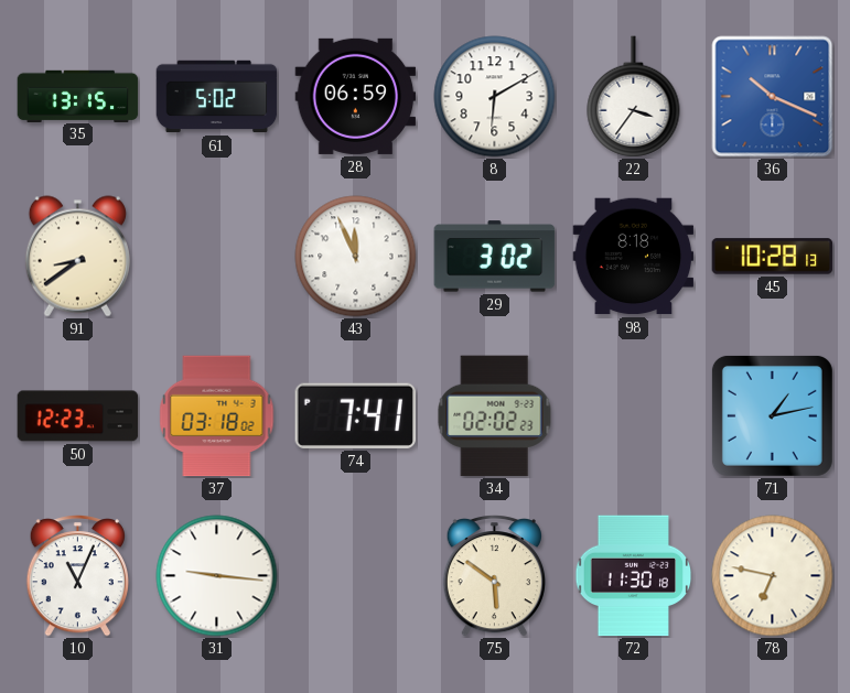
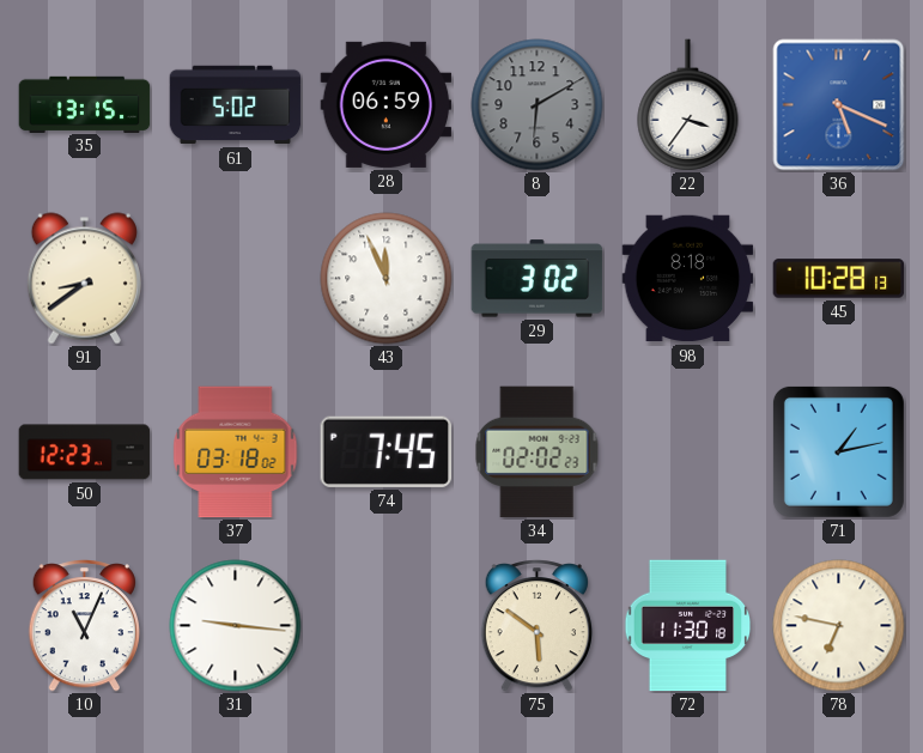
8 dial: white -> grey (538, 105)
36: 10:19 -> 5:19 (839, 105)
74: 7:41 -> 7:45 (385, 451)
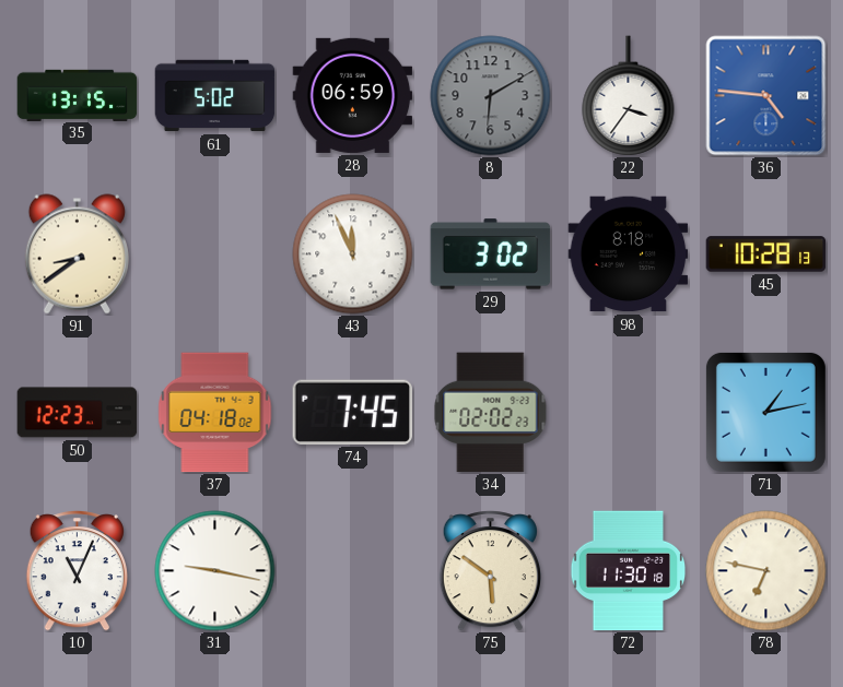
36: 5:19 -> 4:46 (766, 96)
37: 03:18 -> 04:18 (215, 413)
31: 9:16 -> 9:17 (215, 571)
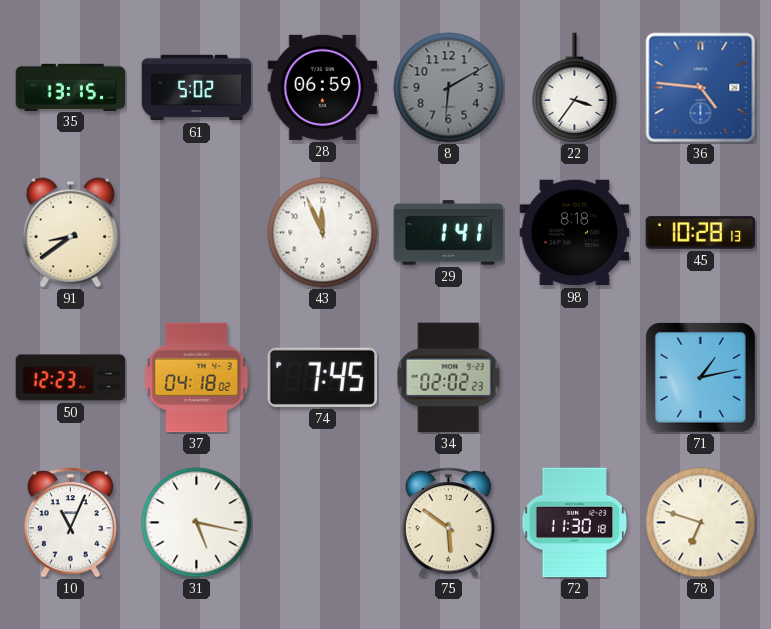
29: 3:02 -> 1:41 (449, 233)
31: 9:17 -> 5:17 (197, 523)
78: 6:47 -> 6:48 (701, 523)
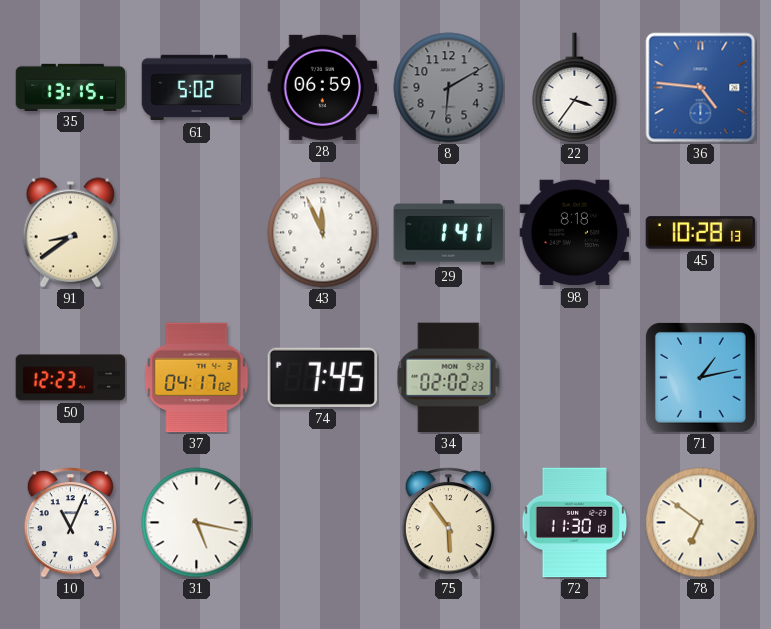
37: 04:18 -> 04:17 (197, 378)
75: 5:51 -> 5:54 (448, 523)
78: 6:48 -> 6:51 (701, 523)
